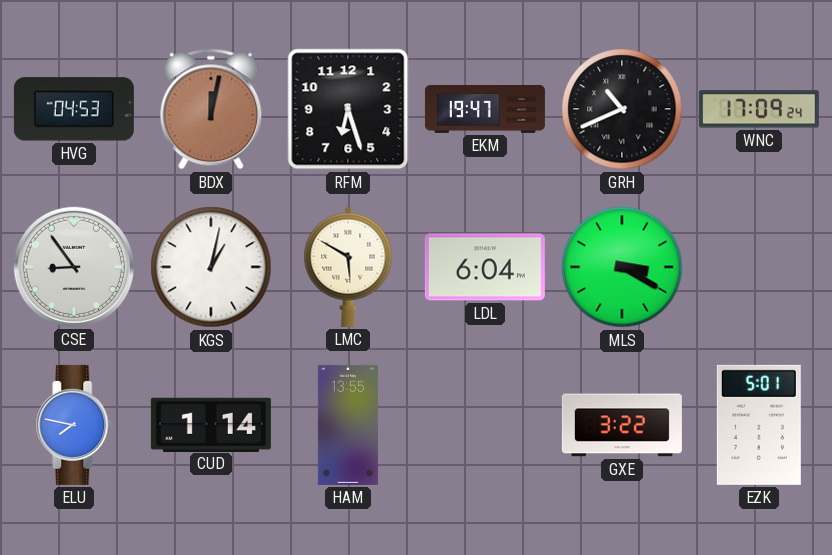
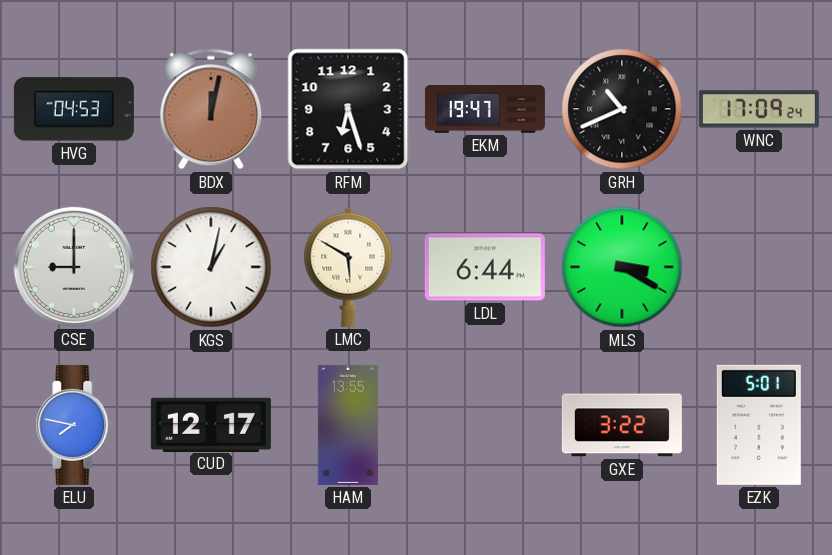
CSE: 8:54 -> 9:00 (74, 267)
LDL: 6:04 -> 6:44 (485, 267)
CUD: 1:14 -> 12:17 (211, 424)
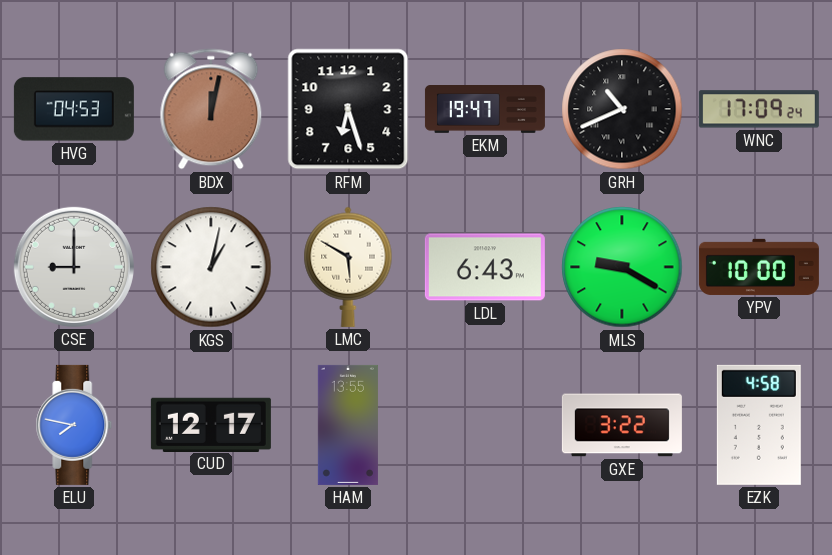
LDL: 6:44 -> 6:43 (485, 267)
MLS: 3:20 -> 9:20 (622, 267)
YPV: none -> 10:00 (759, 267)
EZK: 5:01 -> 4:58 (759, 425)
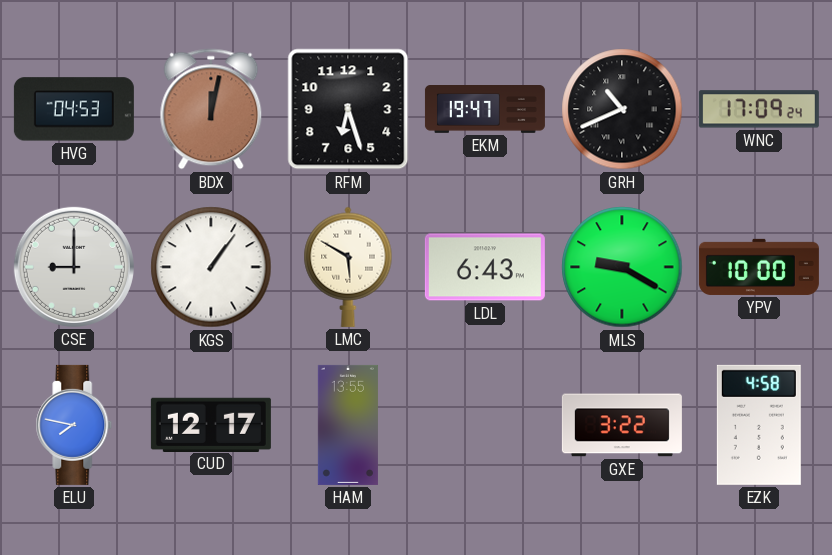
KGS: 1:02 -> 1:06 (211, 267)
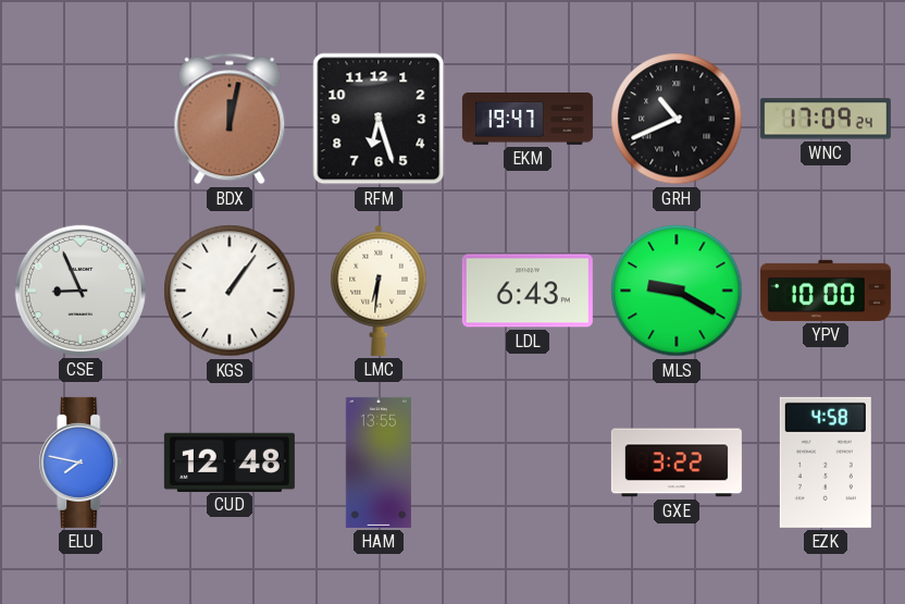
HVG: 04:53 -> none (74, 109)
CSE: 9:00 -> 8:56 (80, 291)
LMC: 5:50 -> 6:31 (379, 291)
CUD: 12:17 -> 12:48 (230, 461)
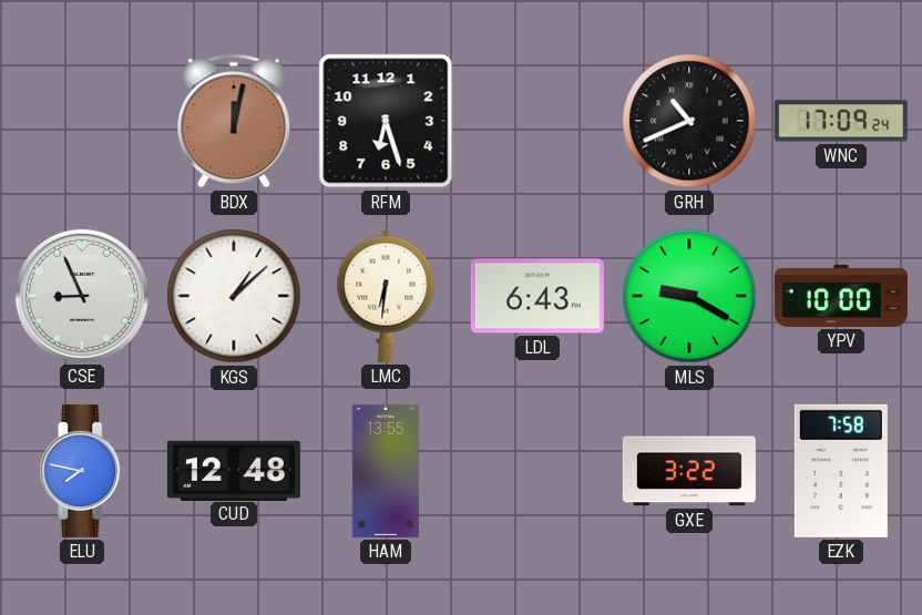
EKM: 19:47 -> none (528, 120)
KGS: 1:06 -> 1:08 (234, 296)
EZK: 4:58 -> 7:58 (841, 471)
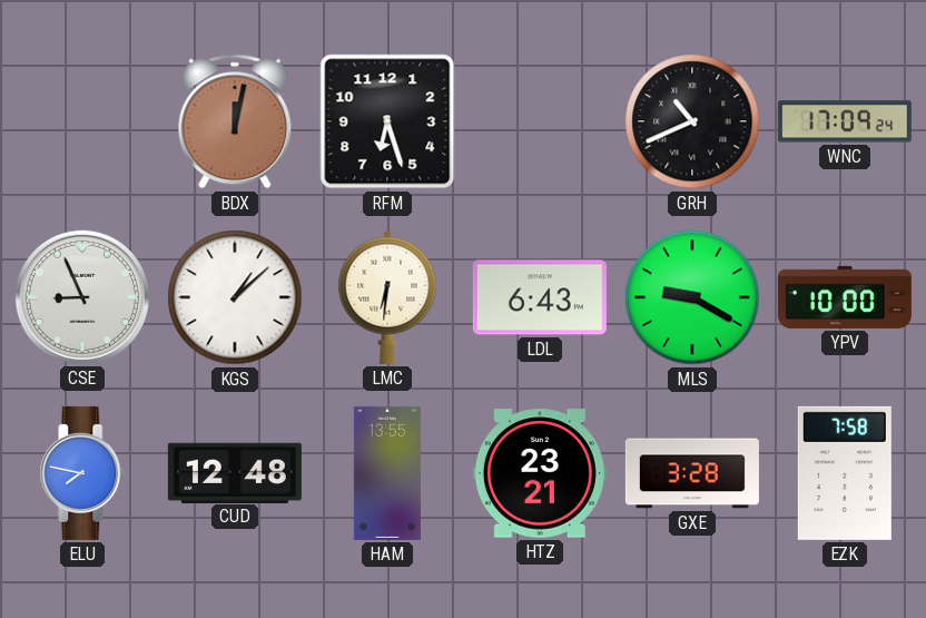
HTZ: none -> 23:21 (540, 473)
GXE: 3:22 -> 3:28 (692, 473)
